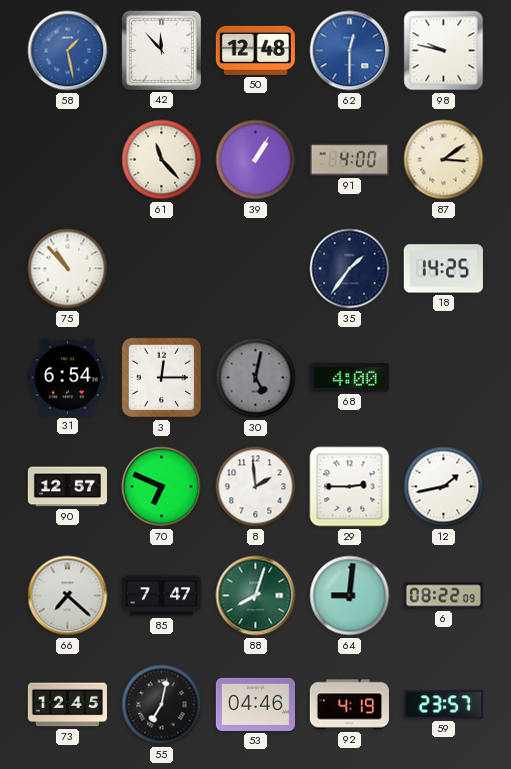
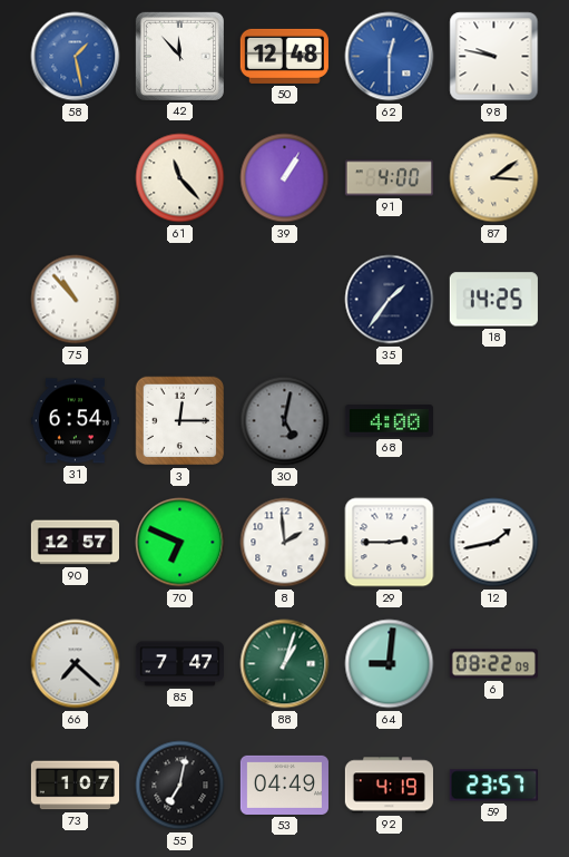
88: 8:03 -> 1:03 (285, 664)
73: 12:45 -> 1:07 (75, 786)
53: 04:46 -> 04:49 (284, 785)
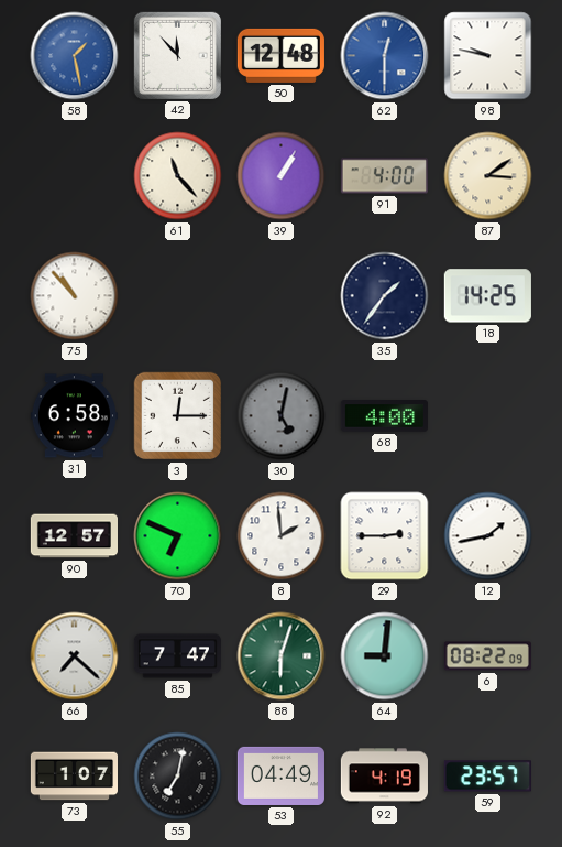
31: 6:54 -> 6:58 (74, 416)
88: 1:03 -> 6:03 (282, 656)
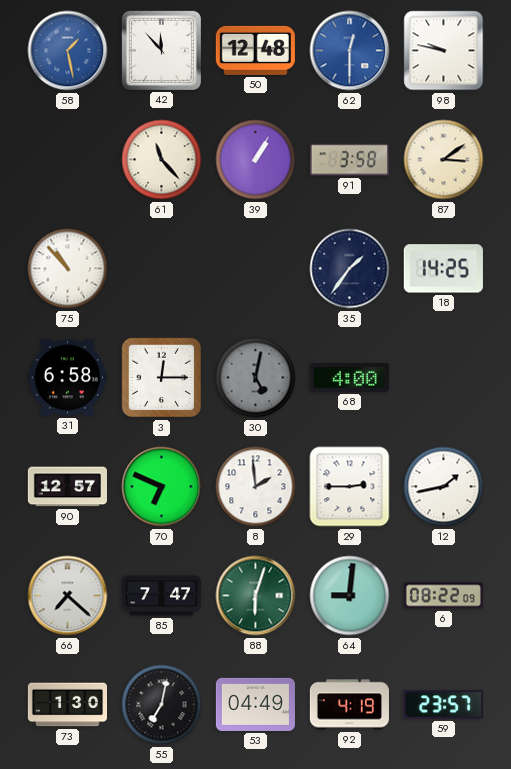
91: 4:00 -> 3:58 (349, 160)
73: 1:07 -> 1:30 (67, 705)
